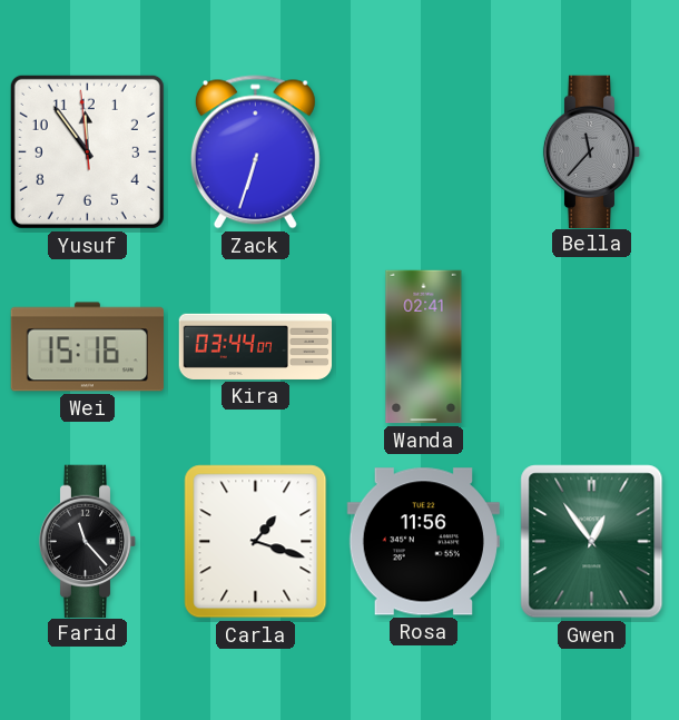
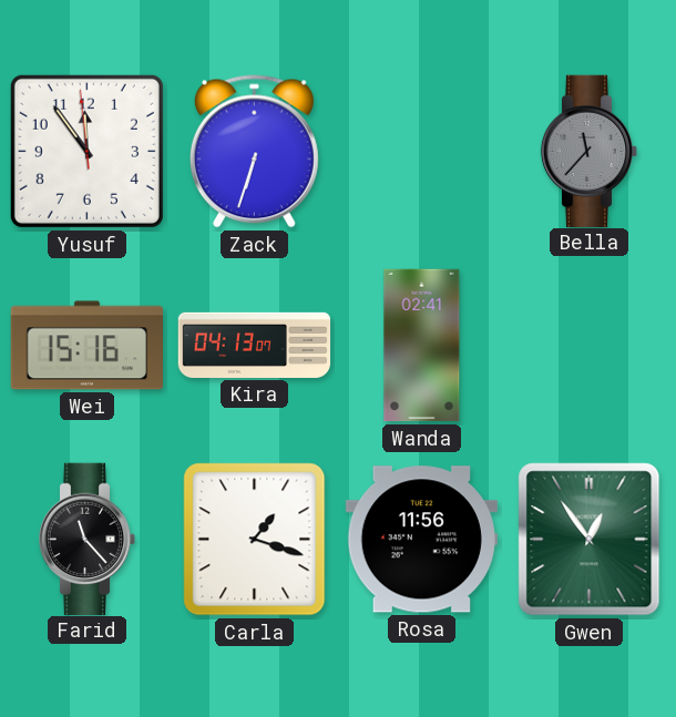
Kira: 03:44 -> 04:13 (255, 345)
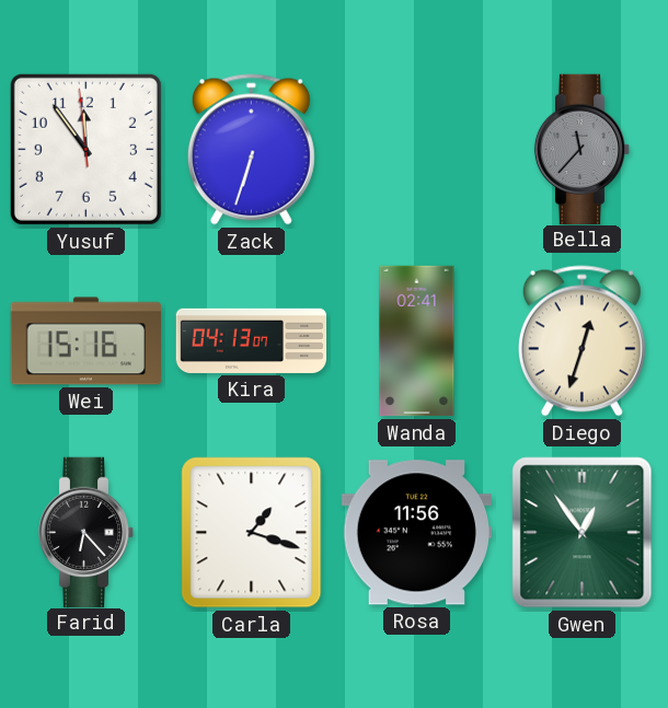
Diego: none -> 12:33 (581, 341)
Farid: 11:23 -> 6:23 (87, 532)
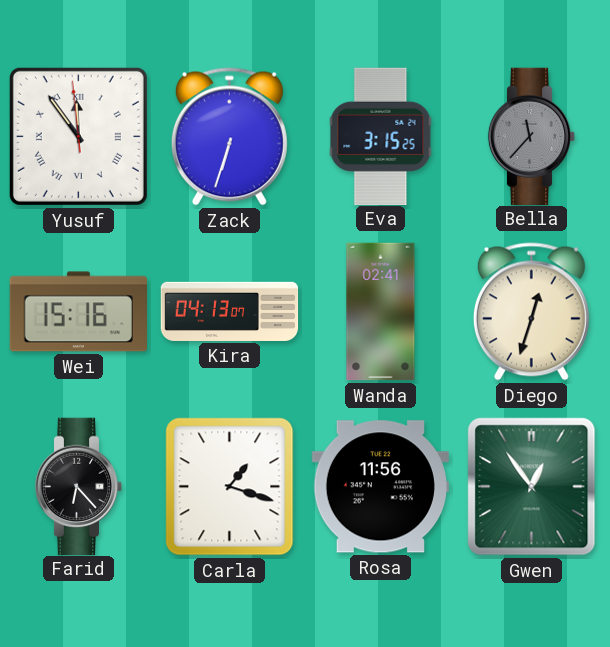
Yusuf numerals: Arabic -> Roman (78, 136)
Eva: none -> 3:15 (381, 136)
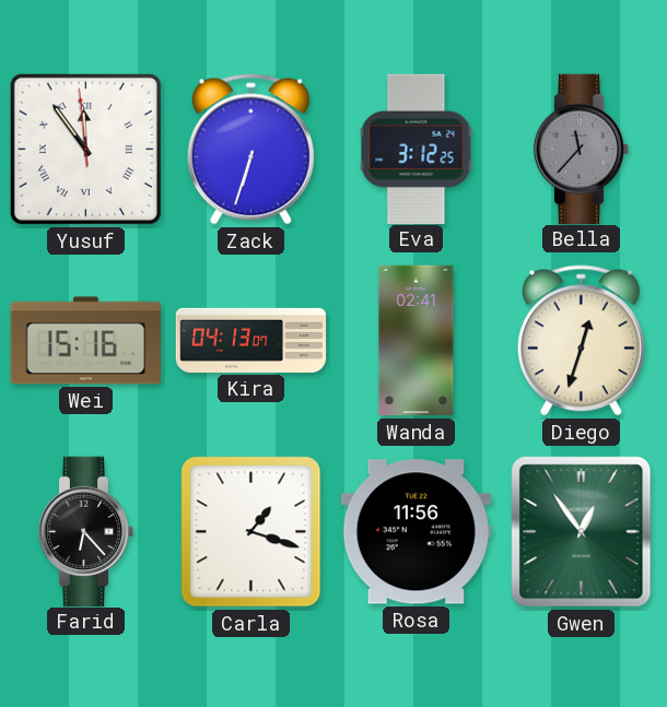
Eva: 3:15 -> 3:12 (417, 149)
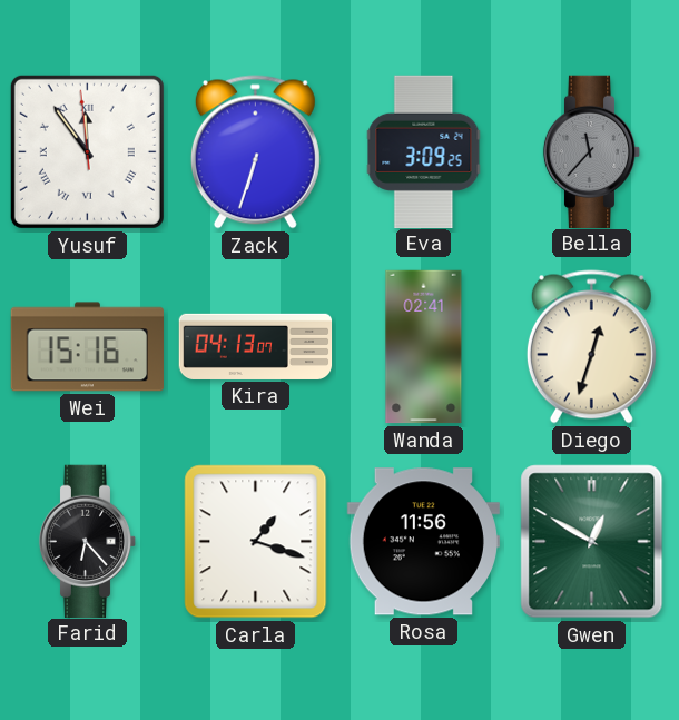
Eva: 3:12 -> 3:09 (424, 151)
Gwen: 12:54 -> 12:50 (592, 542)
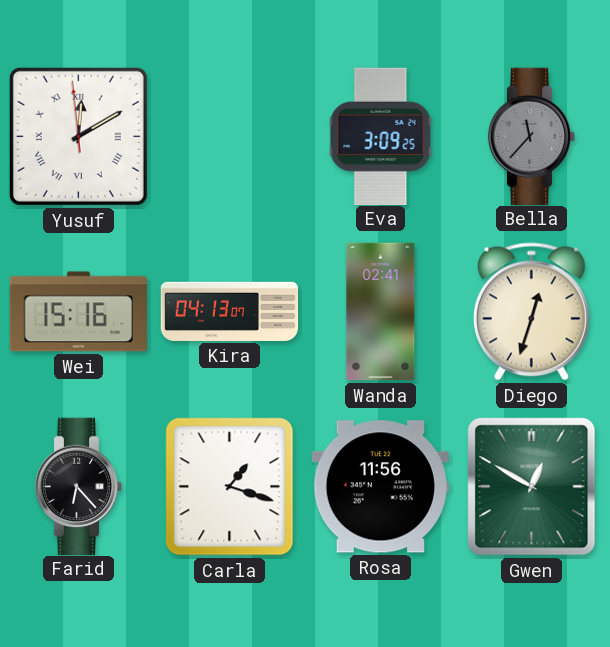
Yusuf: 11:53 -> 12:09 (78, 136)
Zack: 6:33 -> none (255, 152)
